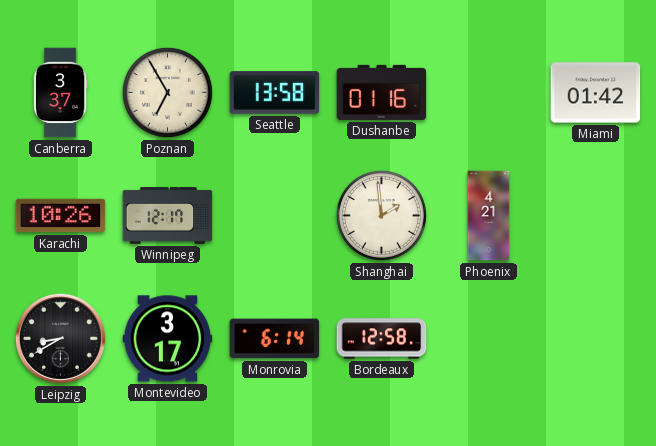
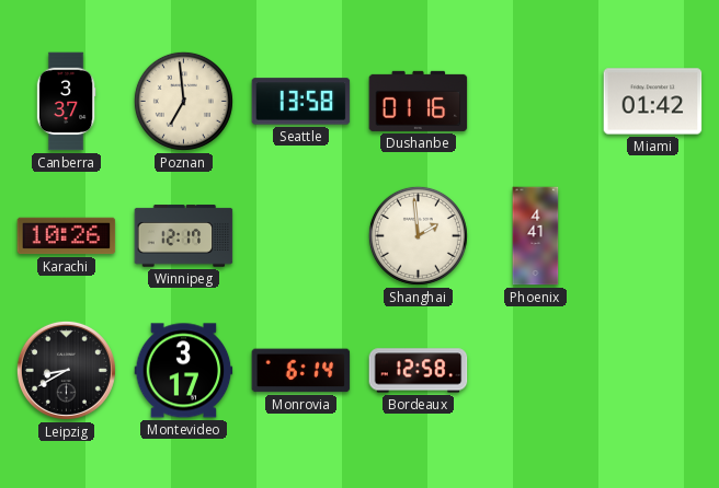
Poznan: 6:55 -> 6:59 (183, 101)
Phoenix: 4:21 -> 4:41 (536, 236)
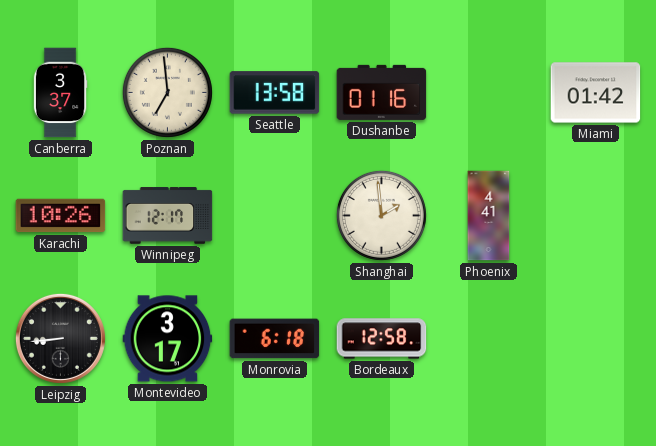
Leipzig: 8:40 -> 8:44 (60, 338)
Monrovia: 6:14 -> 6:18 (275, 339)
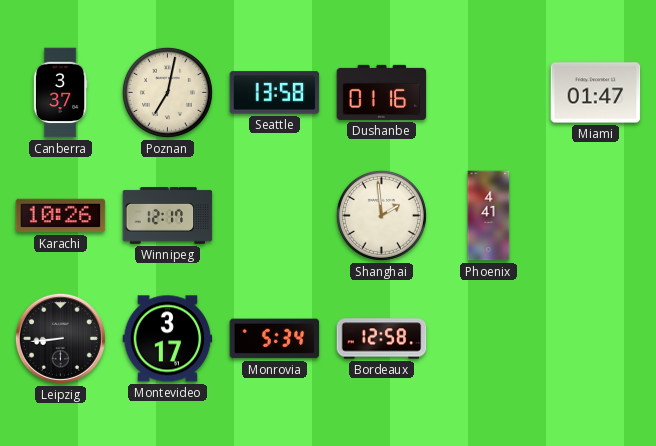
Poznan: 6:59 -> 7:02 (167, 92)
Miami: 01:42 -> 01:47 (596, 93)
Monrovia: 6:18 -> 5:34 (275, 339)
